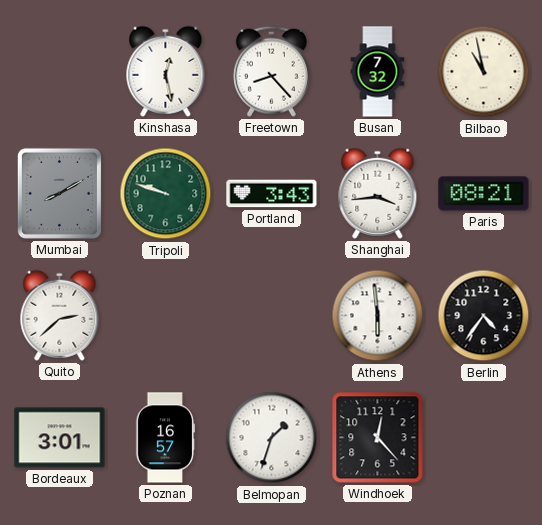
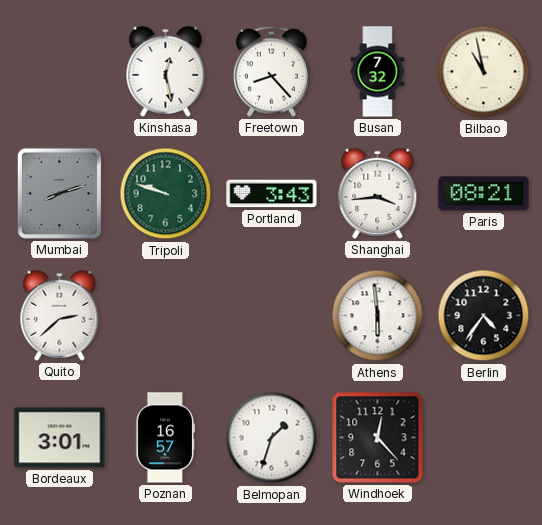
Mumbai: 8:10 -> 8:12 (59, 193)
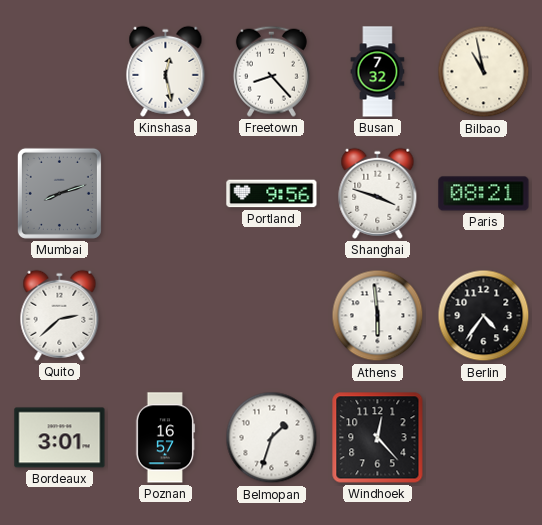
Tripoli: 9:48 -> none (166, 194)
Portland: 3:43 -> 9:56 (272, 194)
Shanghai: 3:44 -> 3:48 (378, 193)
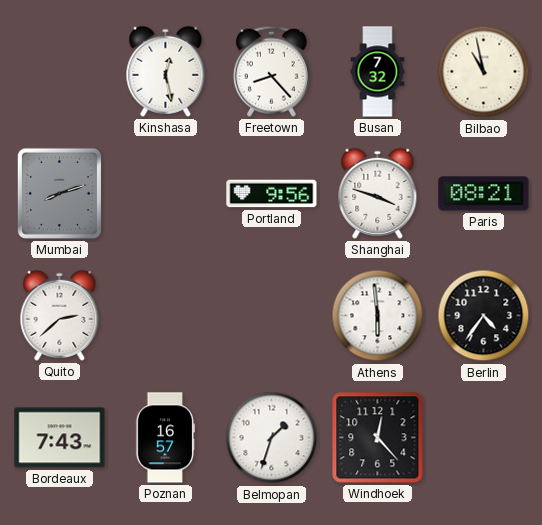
Bordeaux: 3:01 -> 7:43 (60, 438)
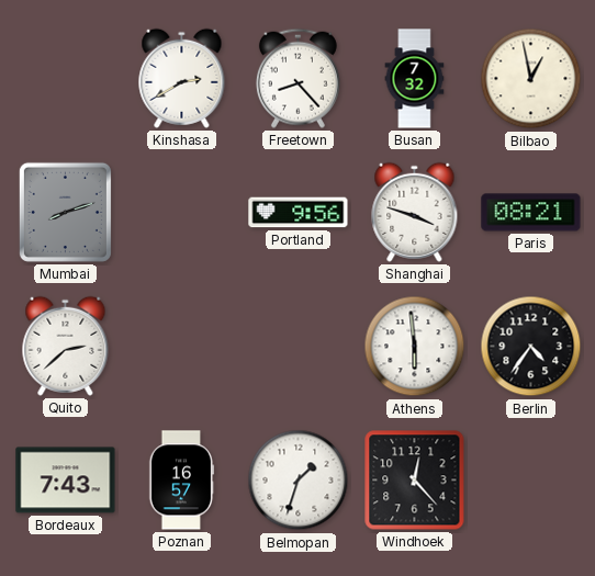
Kinshasa: 12:28 -> 2:40 (182, 78)
Bilbao: 10:58 -> 12:58 (531, 79)
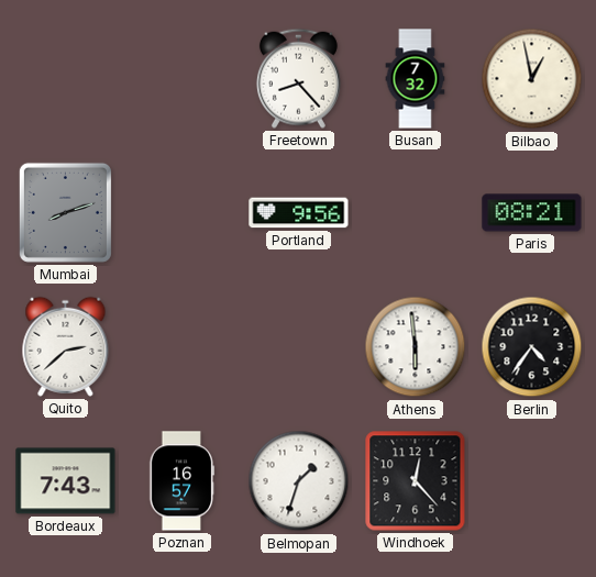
Kinshasa: 2:40 -> none (182, 78)
Shanghai: 3:48 -> none (415, 212)
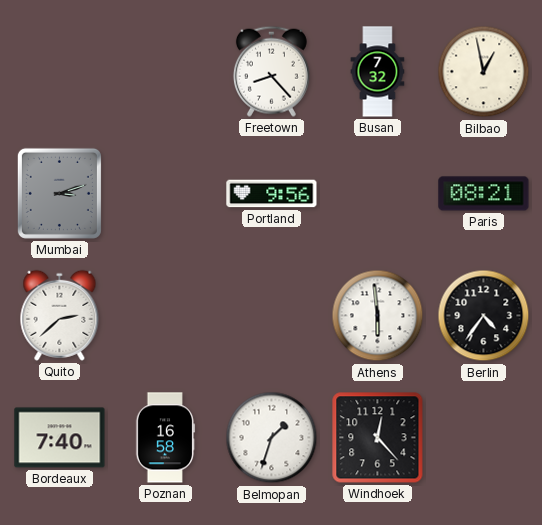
Mumbai: 8:12 -> 3:12 (59, 193)
Bordeaux: 7:43 -> 7:40 (60, 438)
Poznan: 16:57 -> 16:58 (166, 438)
